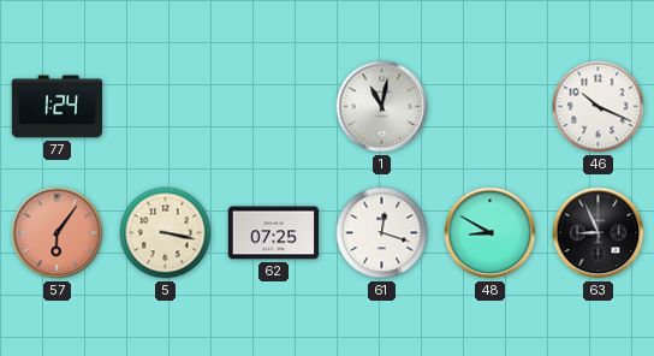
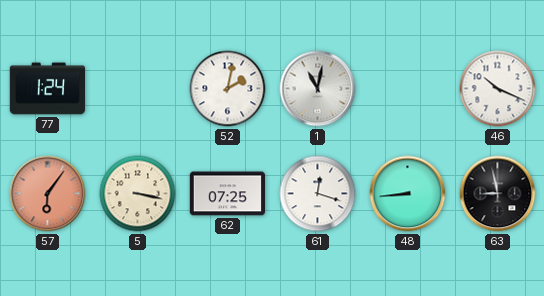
52: none -> 2:02 (228, 89)
48: 8:50 -> 8:44 (408, 194)
63: 8:56 -> 8:58 (498, 194)
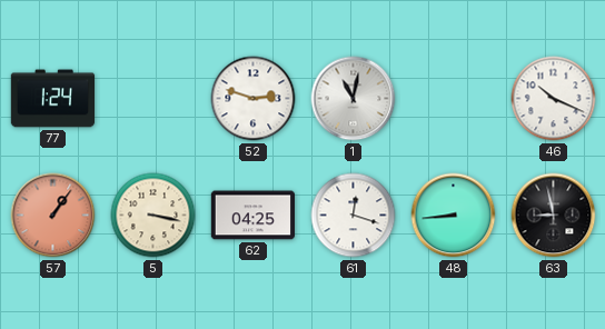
52: 2:02 -> 2:48 (254, 99)
57: 6:06 -> 1:06 (53, 216)
62: 07:25 -> 04:25 (254, 216)
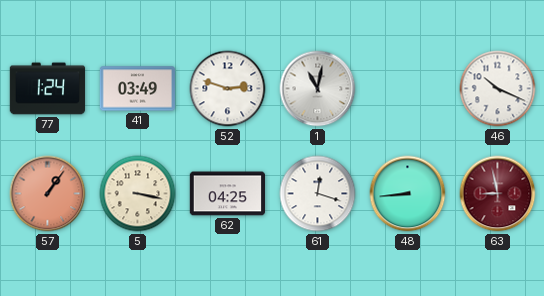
41: none -> 03:49 (138, 89)
63 dial: black -> burgundy (498, 194)
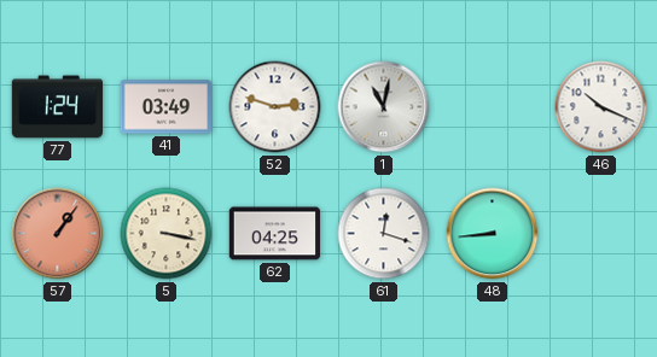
63: 8:58 -> none (498, 194)
